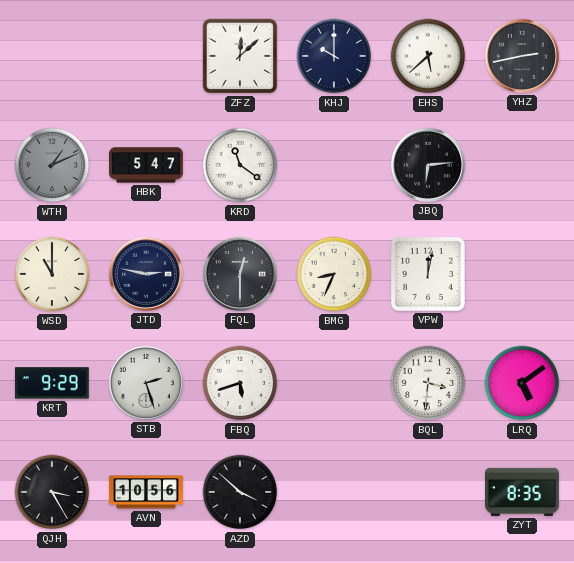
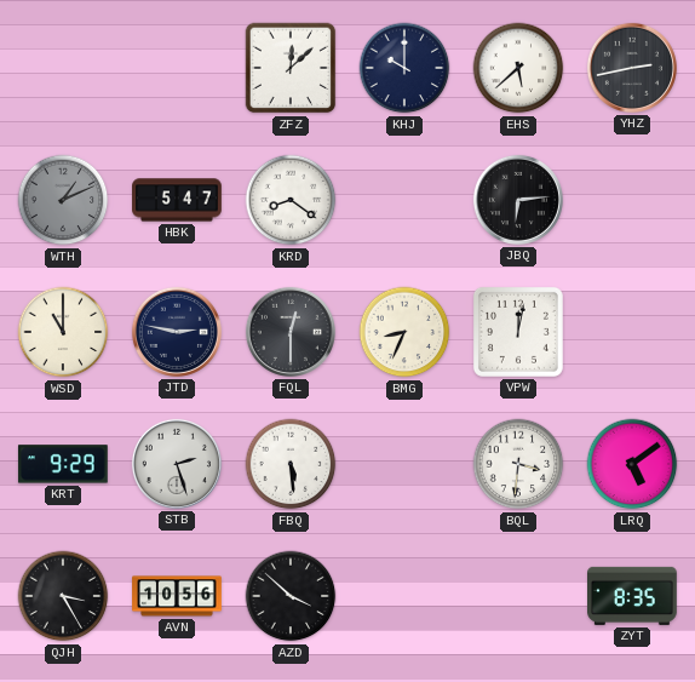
KRD: 11:21 -> 8:21 (291, 200)
FBQ: 5:42 -> 5:29 (291, 464)
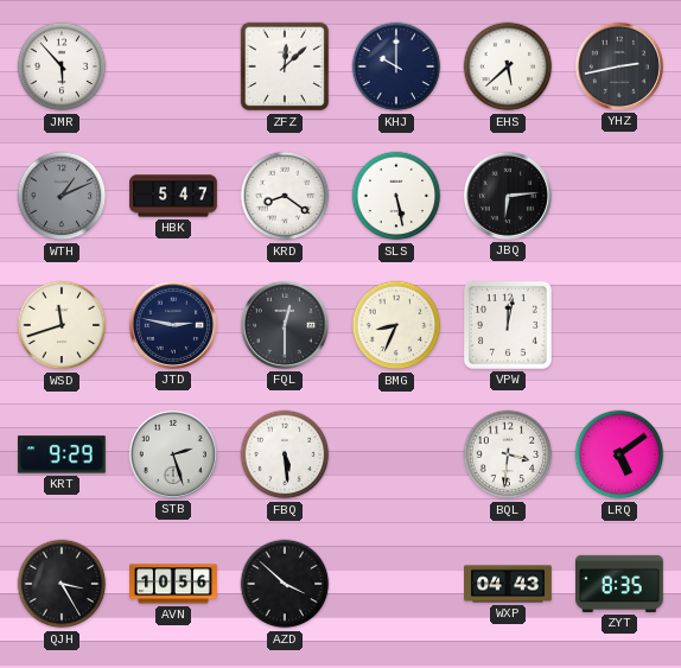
JMR: none -> 5:53 (62, 66)
SLS: none -> 5:28 (396, 196)
WSD: 11:00 -> 11:42 (62, 325)
WXP: none -> 04:43 (508, 584)
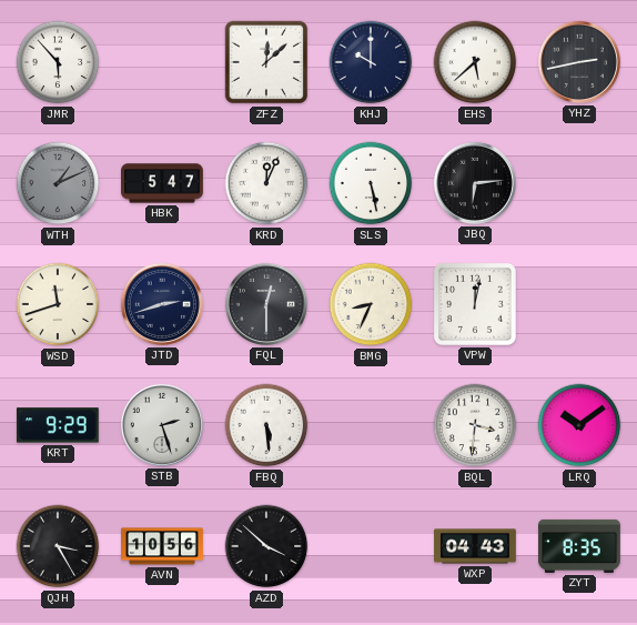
KRD: 8:21 -> 12:04 (266, 183)
JTD: 2:47 -> 2:42 (162, 304)
LRQ: 5:09 -> 10:09 (579, 425)
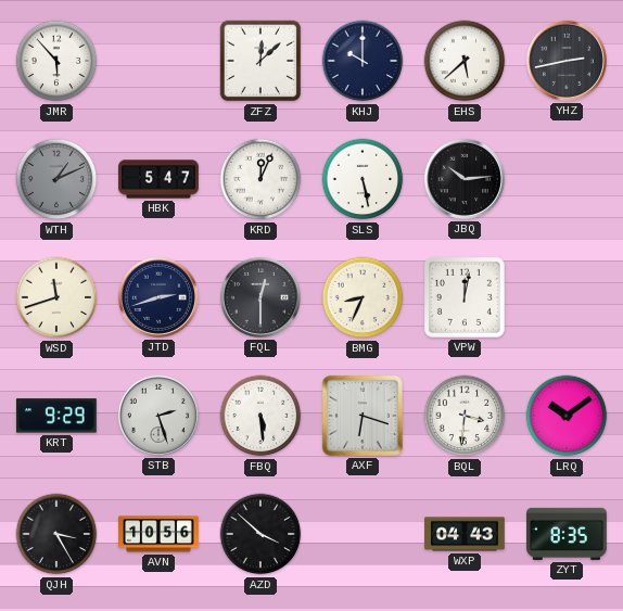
JBQ: 6:14 -> 10:14 (465, 179)
AXF: none -> 6:18 (363, 416)
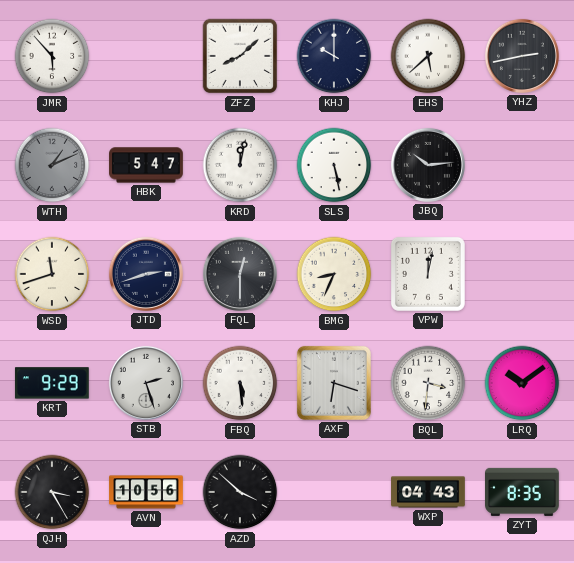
ZFZ: 12:08 -> 8:08 (240, 56)
KRD: 12:04 -> 12:02 (240, 165)
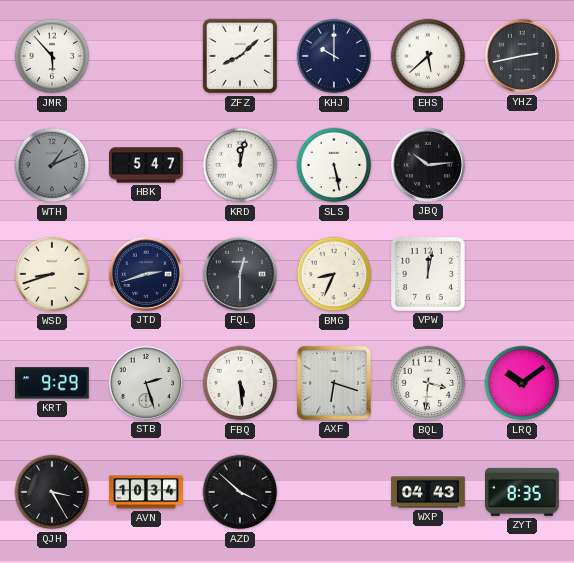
WSD: 11:42 -> 8:42 (52, 274)
AVN: 10:56 -> 10:34 (146, 492)
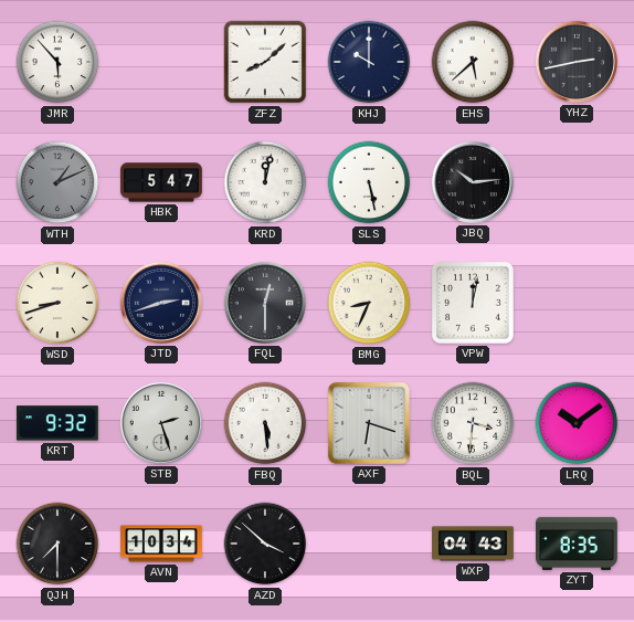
KRT: 9:29 -> 9:32 (57, 423)
QJH: 3:25 -> 7:30 (57, 544)
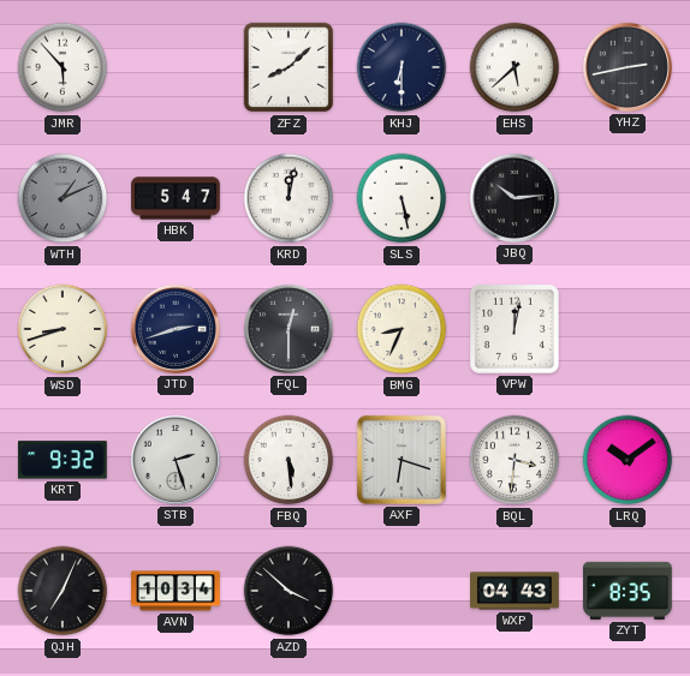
KHJ: 10:00 -> 6:30 (401, 67)
QJH: 7:30 -> 7:04 (63, 591)
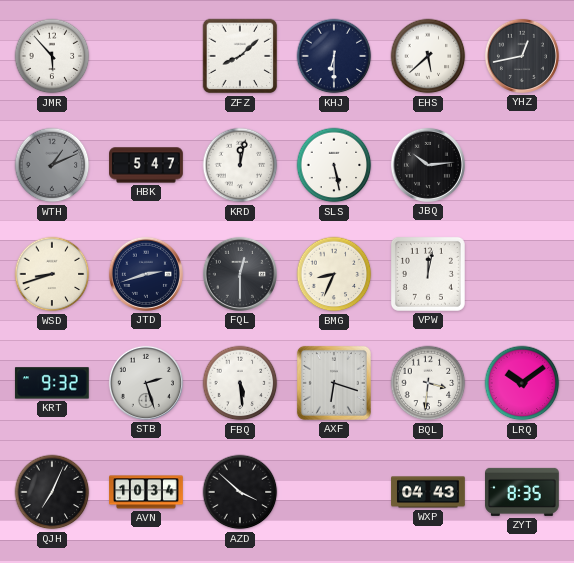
YHZ: 2:43 -> 12:43 (522, 56)
